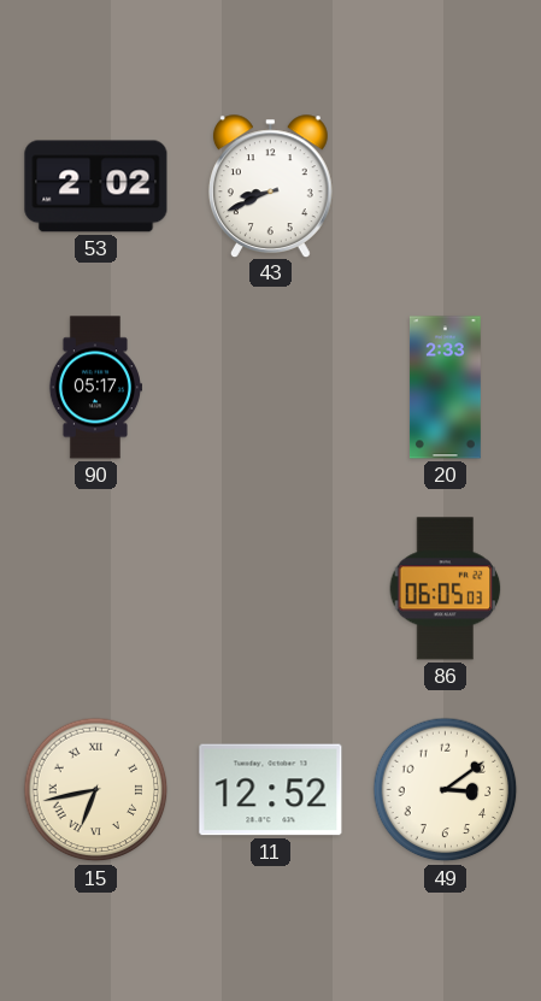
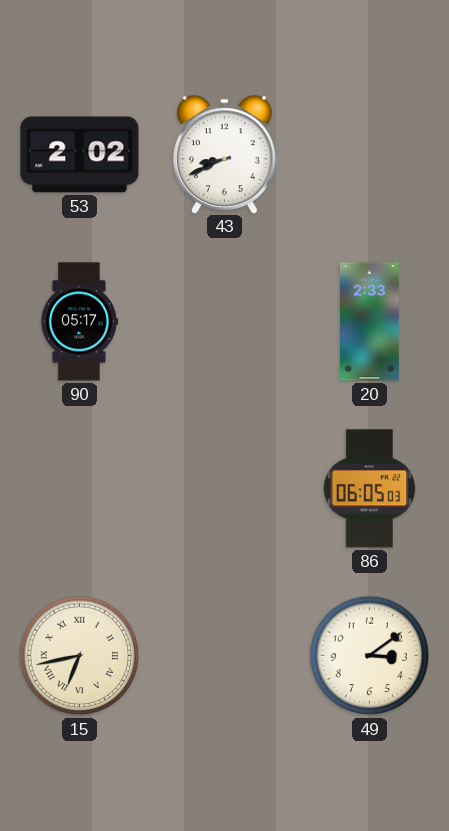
11: 12:52 -> none (271, 790)
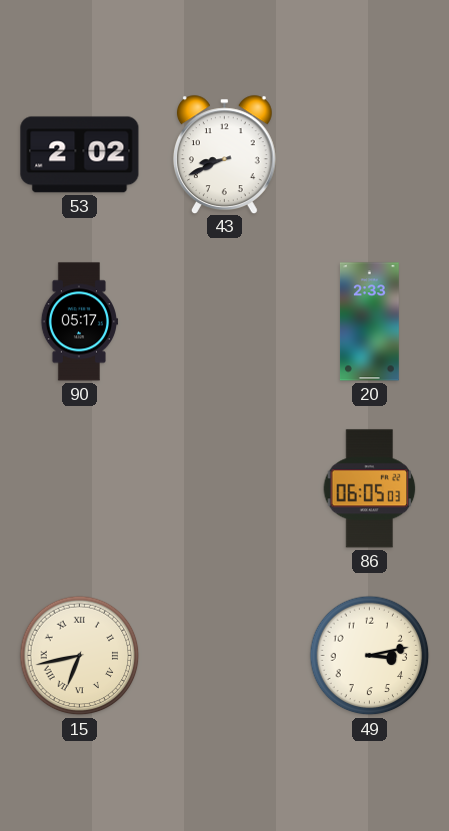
49: 3:09 -> 3:13 (370, 656)
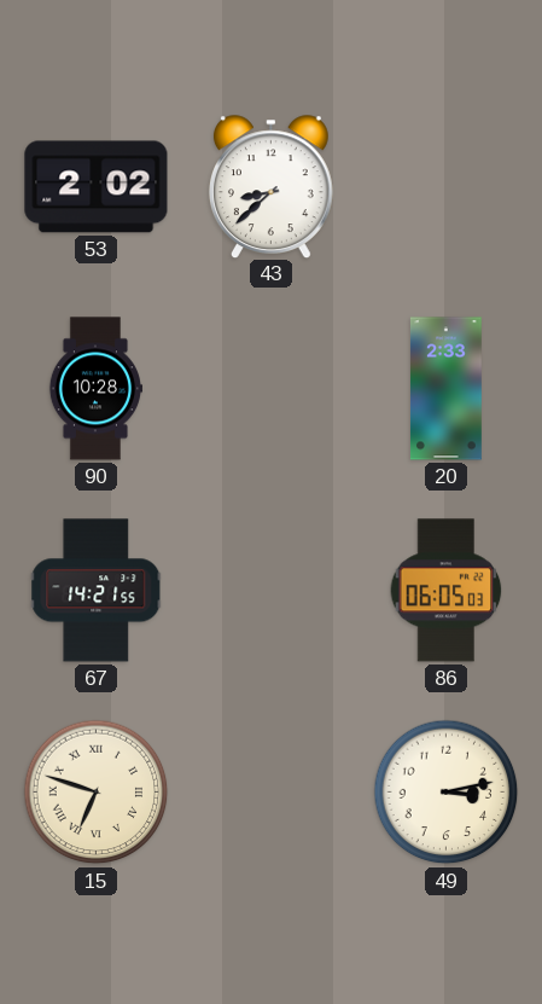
43: 8:41 -> 8:38 (270, 186)
90: 05:17 -> 10:28 (94, 389)
67: none -> 14:21 (97, 591)
15: 6:43 -> 6:48 (97, 793)
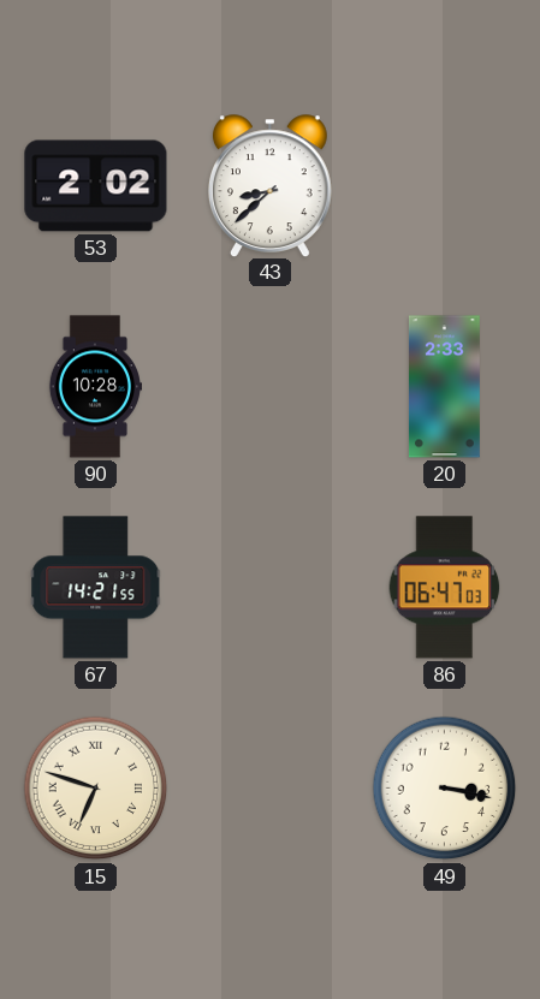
86: 06:05 -> 06:47 (445, 588)
49: 3:13 -> 3:17 (445, 789)
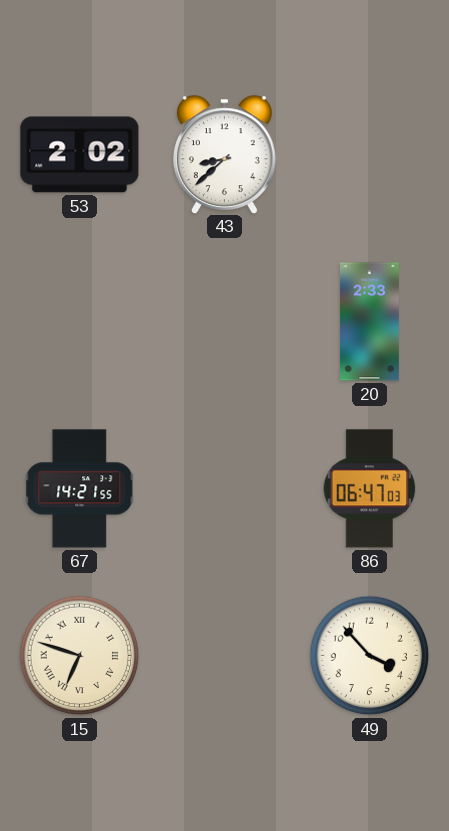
90: 10:28 -> none (94, 387)
49: 3:17 -> 3:53 (370, 656)
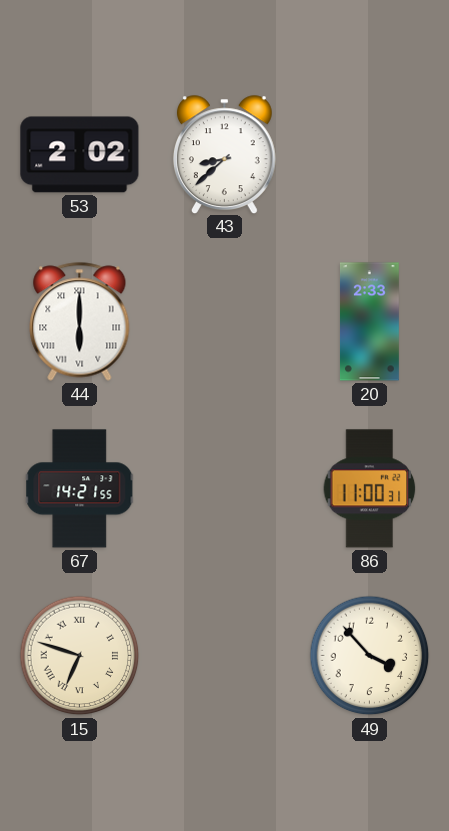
44: none -> 6:00 (80, 322)
86: 06:47 -> 11:00 (370, 489)
